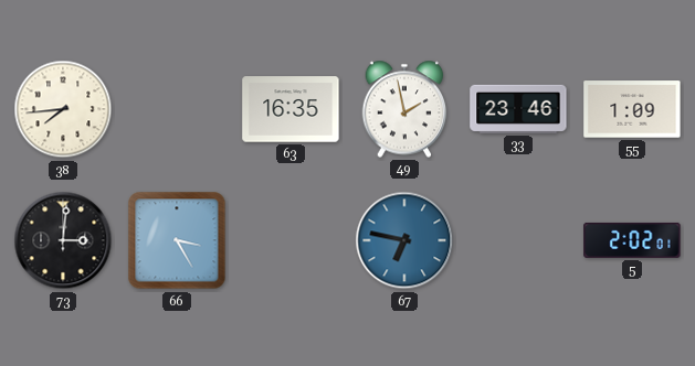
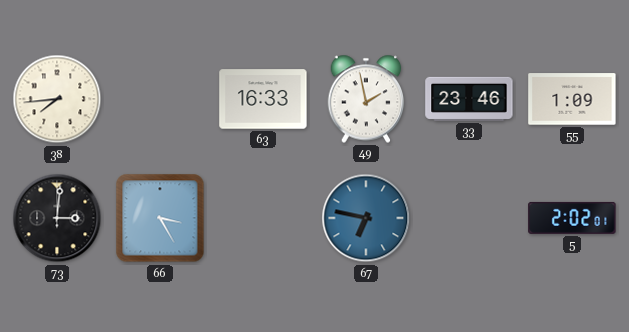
63: 16:35 -> 16:33 (263, 99)
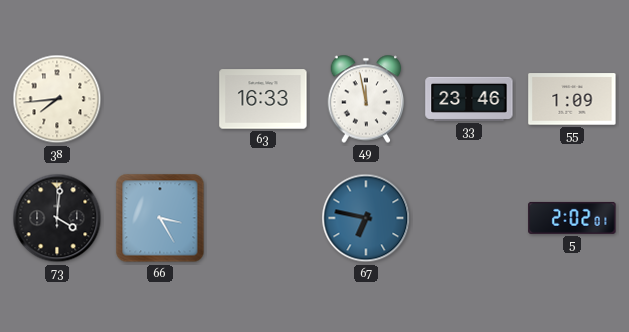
49: 1:58 -> 11:58 (366, 99)
73: 3:01 -> 4:01 (57, 218)
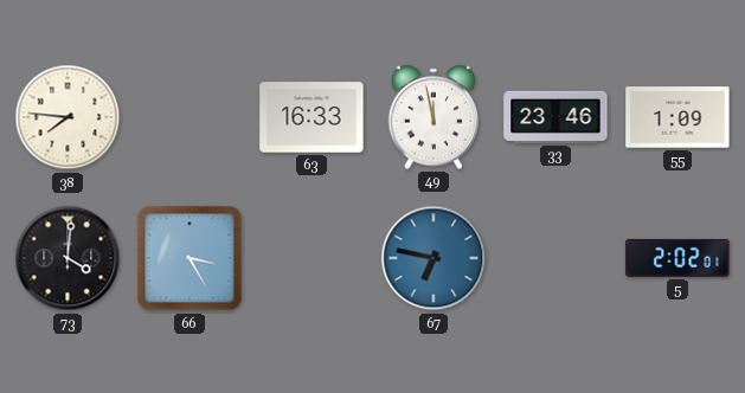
38: 7:44 -> 7:46 (68, 117)
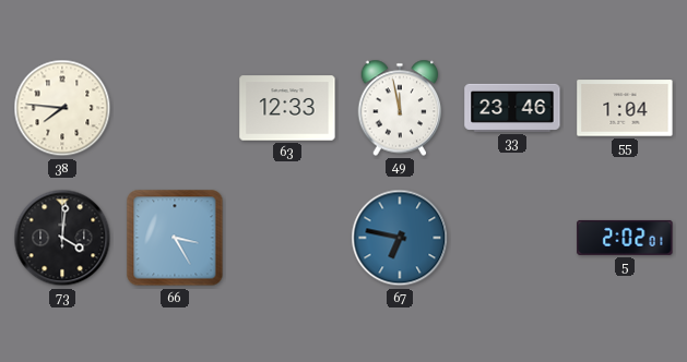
63: 16:33 -> 12:33 (287, 108)
55: 1:09 -> 1:04 (625, 108)
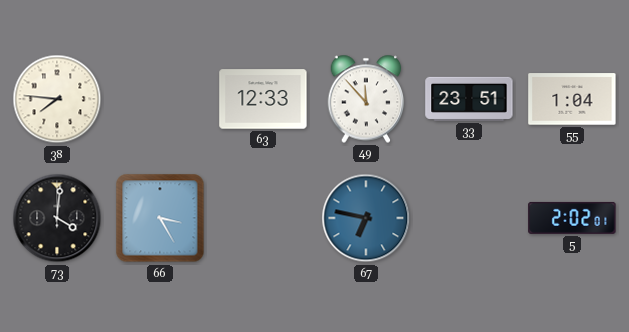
49: 11:58 -> 11:53 (366, 99)
33: 23:46 -> 23:51 (469, 99)
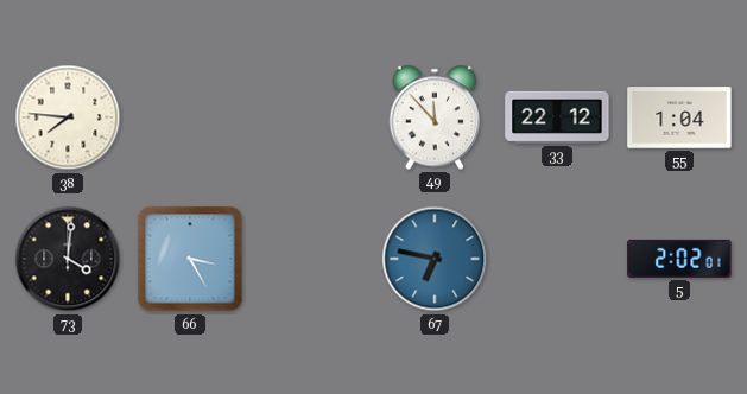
63: 12:33 -> none (263, 99)
33: 23:51 -> 22:12 (557, 117)
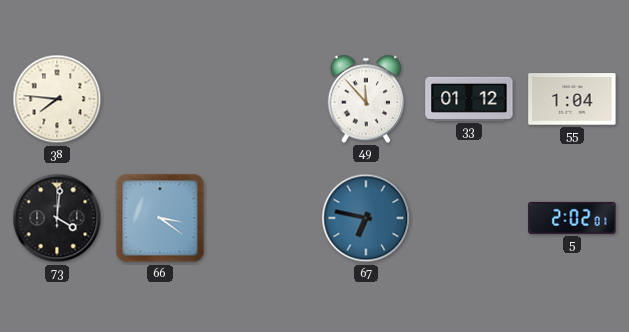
33: 22:12 -> 01:12 (469, 99)
66: 3:25 -> 3:21 (160, 218)
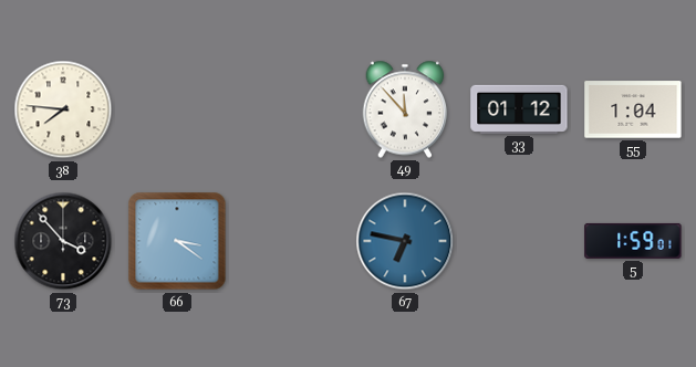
73: 4:01 -> 3:53 (63, 241)
5: 2:02 -> 1:59 (633, 241)
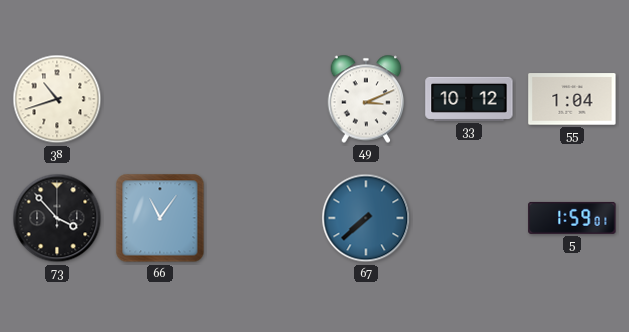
38: 7:46 -> 10:42 (57, 99)
49: 11:53 -> 3:11 (366, 99)
33: 01:12 -> 10:12 (469, 99)
66: 3:21 -> 11:06 (160, 218)
67: 6:47 -> 7:38 (366, 218)
